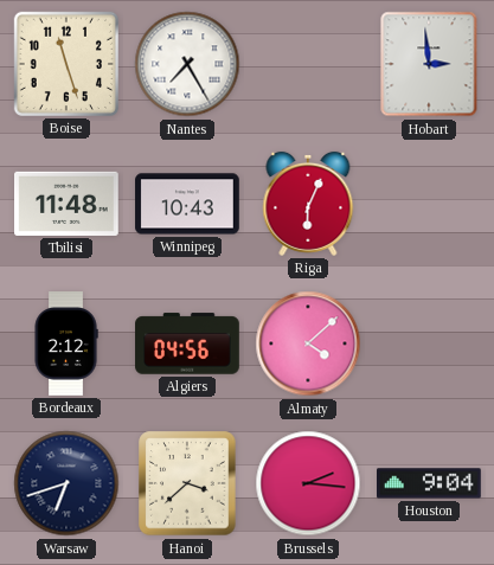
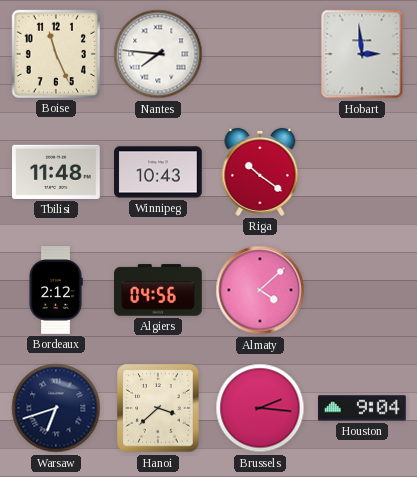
Boise: 11:27 -> 11:26 (56, 54)
Nantes: 7:25 -> 7:46 (158, 54)
Riga: 6:04 -> 10:21 (260, 172)
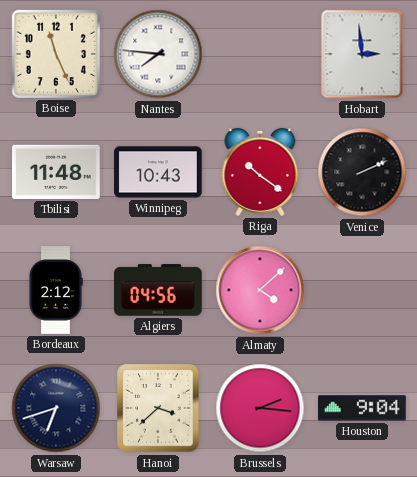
Venice: none -> 2:11 (362, 172)
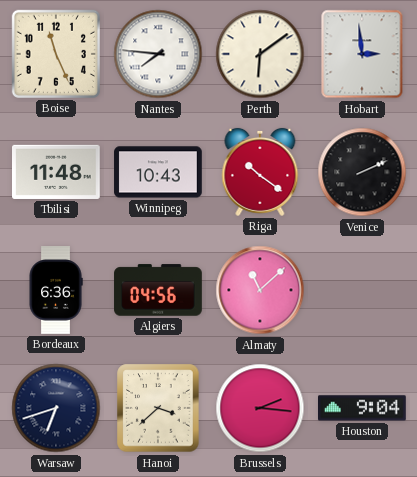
Perth: none -> 6:09 (260, 54)
Bordeaux: 2:12 -> 6:36 (56, 290)
Almaty: 4:08 -> 11:08 (260, 290)
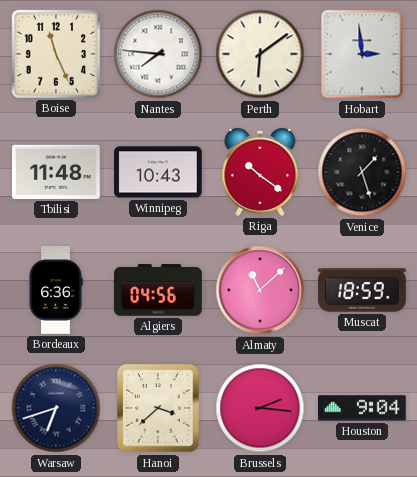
Venice: 2:11 -> 1:27 (362, 172)
Muscat: none -> 18:59 (362, 290)
